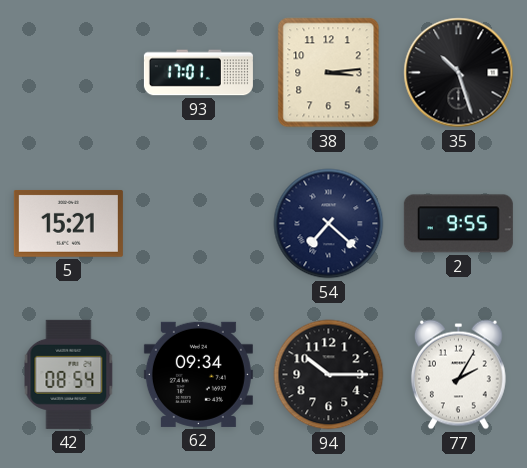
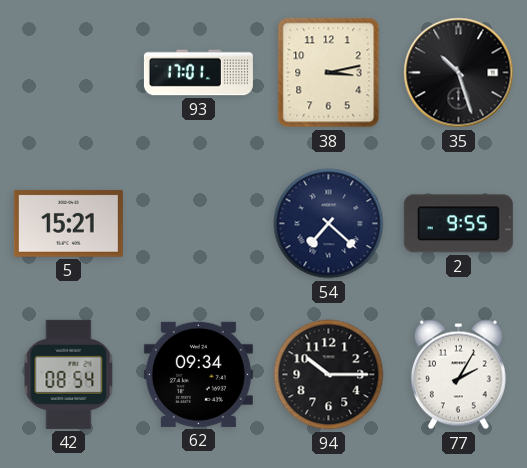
38: 3:14 -> 3:13 (329, 73)
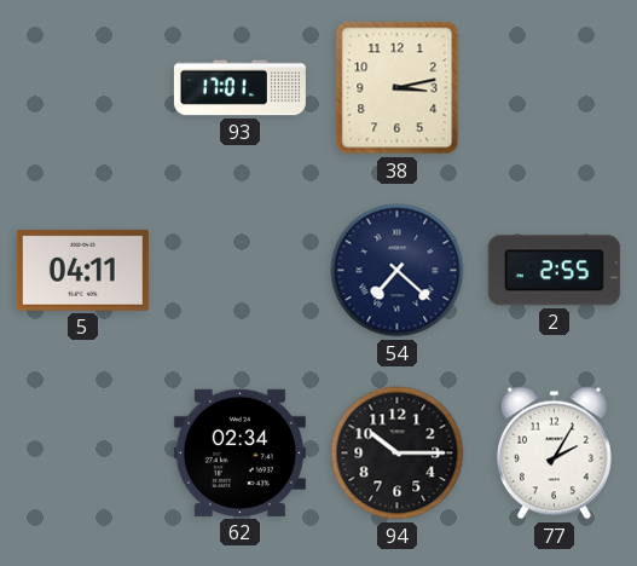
35: 10:27 -> none (459, 73)
5: 15:21 -> 04:11 (82, 270)
2: 9:55 -> 2:55 (554, 271)
42: 08:54 -> none (69, 374)
62: 09:34 -> 02:34 (239, 452)
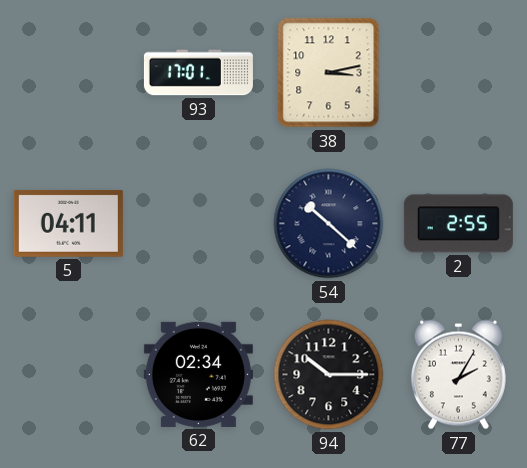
54: 7:22 -> 10:22 (329, 224)
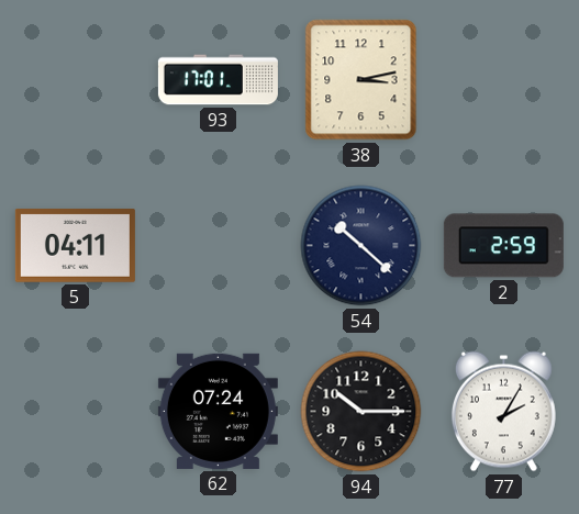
2: 2:55 -> 2:59 (503, 246)
62: 02:34 -> 07:24 (218, 411)
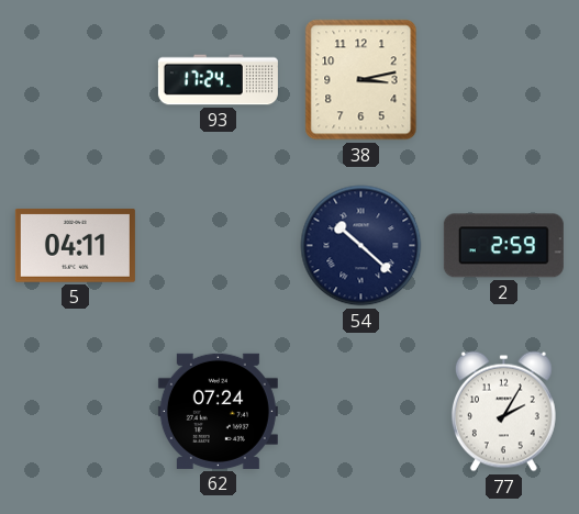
93: 17:01 -> 17:24 (218, 80)
94: 10:15 -> none (361, 412)
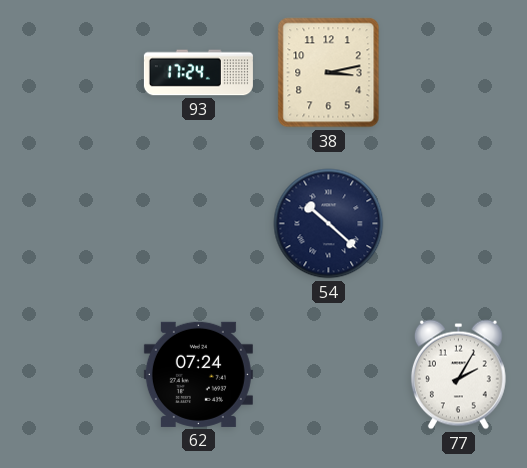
5: 04:11 -> none (75, 245)
2: 2:59 -> none (503, 246)
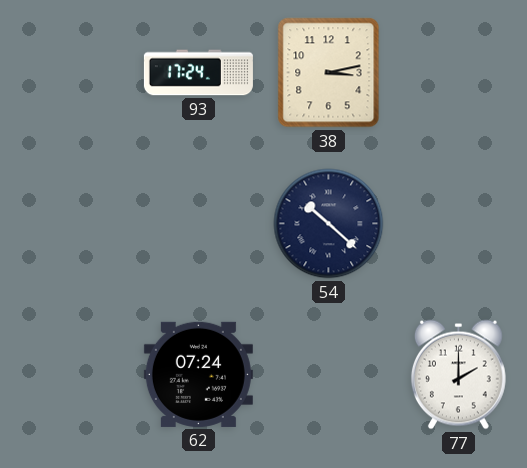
77: 2:05 -> 2:00 (458, 375)
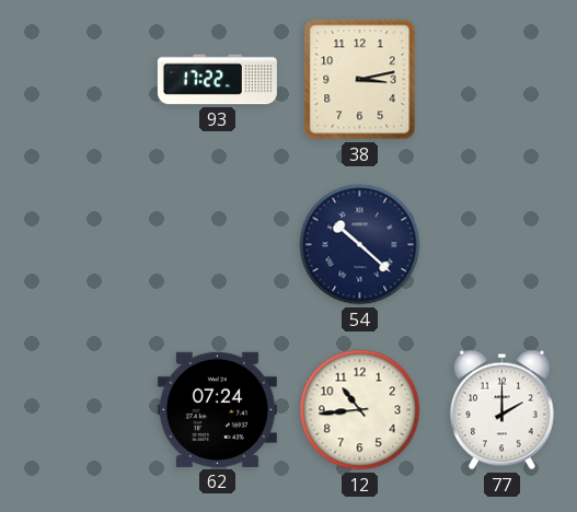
93: 17:24 -> 17:22 (217, 80)
12: none -> 10:44 (360, 410)
